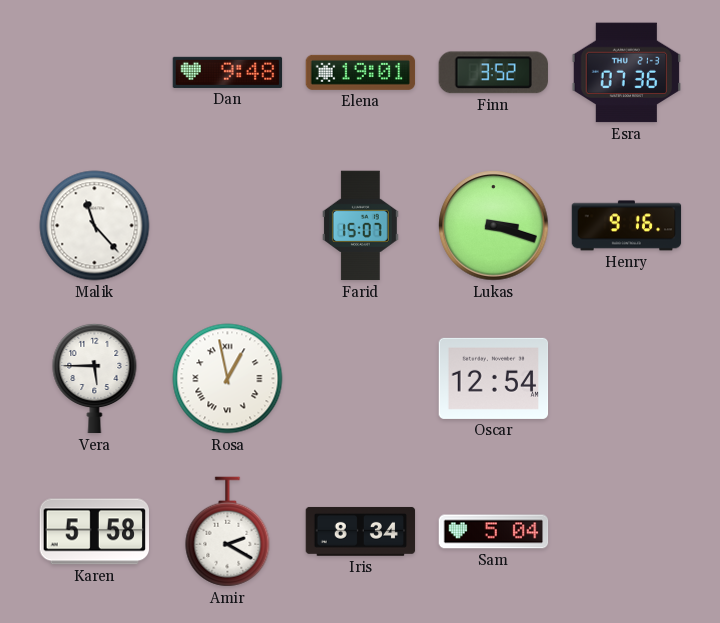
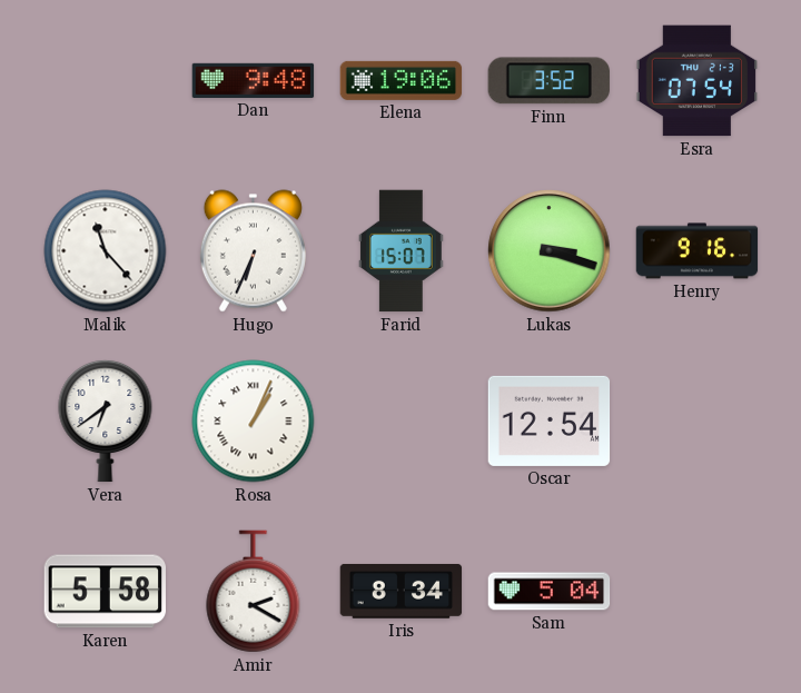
Elena: 19:01 -> 19:06 (402, 80)
Esra: 07:36 -> 07:54 (698, 81)
Hugo: none -> 6:34 (253, 251)
Vera: 5:45 -> 6:39 (106, 420)
Rosa: 12:58 -> 1:04 (254, 422)
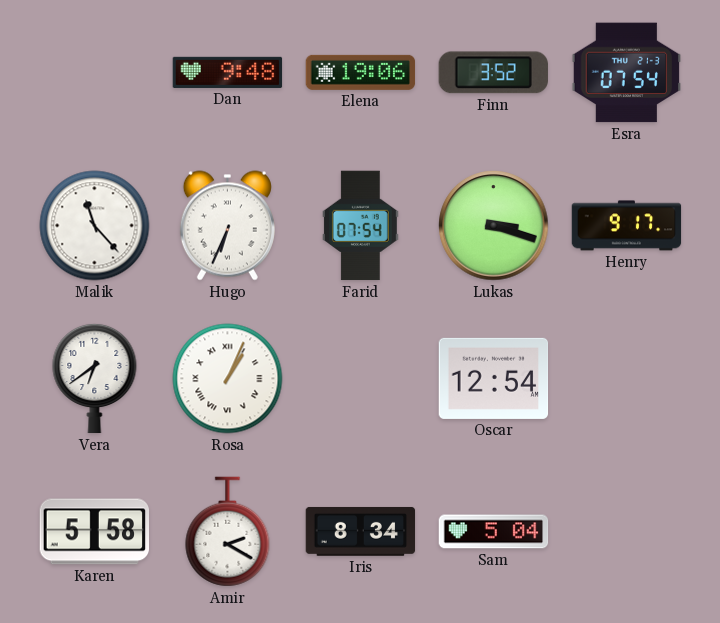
Farid: 15:07 -> 07:54 (360, 226)
Henry: 9:16 -> 9:17 (627, 226)
